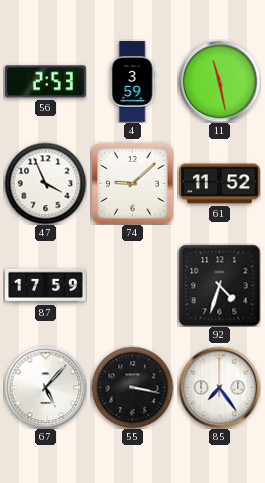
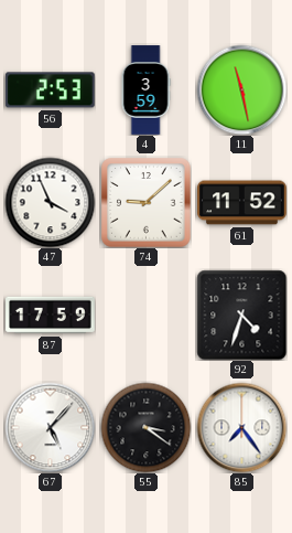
55: 3:17 -> 3:21 (145, 427)
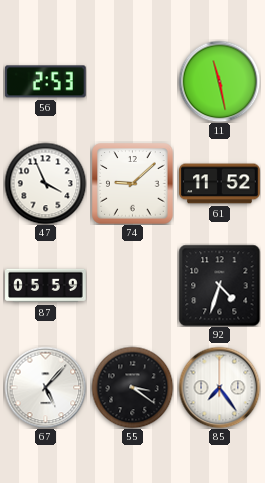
4: 3:59 -> none (145, 90)
87: 17:59 -> 05:59 (46, 286)
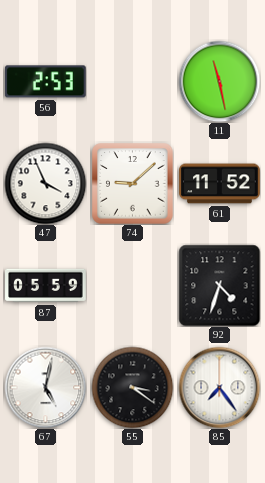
67: 5:07 -> 5:02 (45, 387)
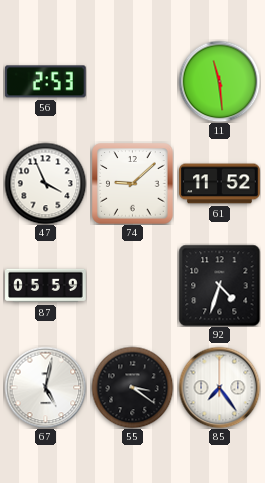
11: 11:28 -> 11:29 (219, 81)
